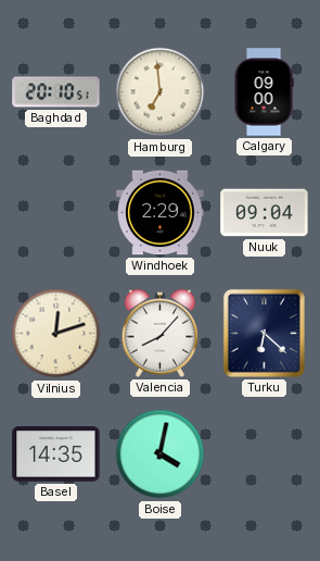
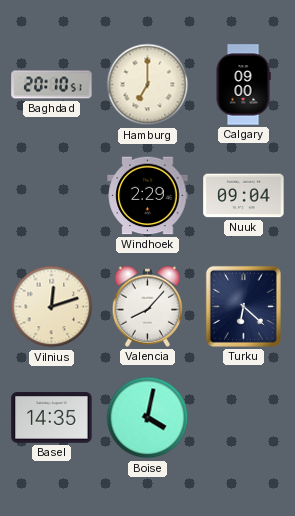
Hamburg: 6:59 -> 7:00 (148, 85)
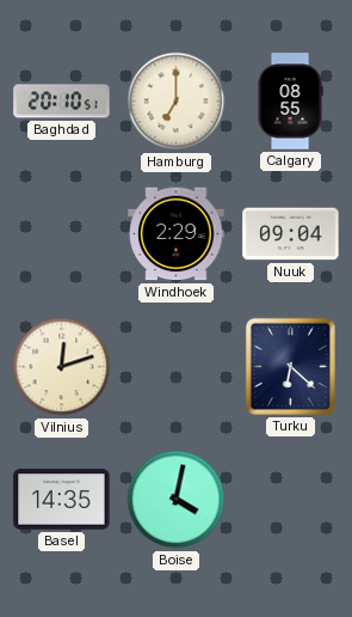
Calgary: 09:00 -> 08:55 (290, 102)
Valencia: 8:07 -> none (148, 306)
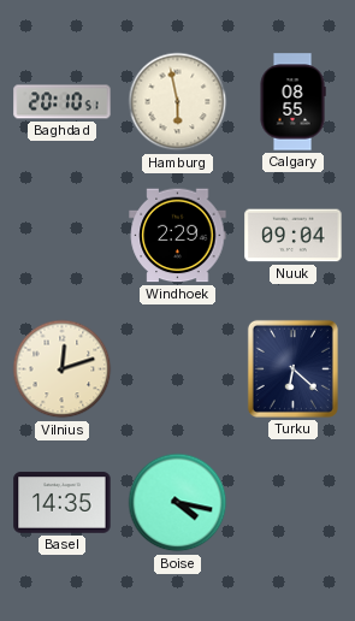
Hamburg: 7:00 -> 5:58 (178, 102)
Boise: 4:02 -> 4:17 (178, 503)
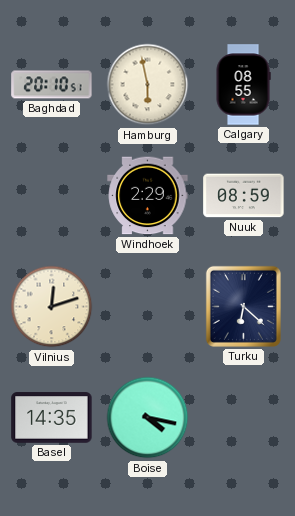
Nuuk: 09:04 -> 08:59 (244, 196)
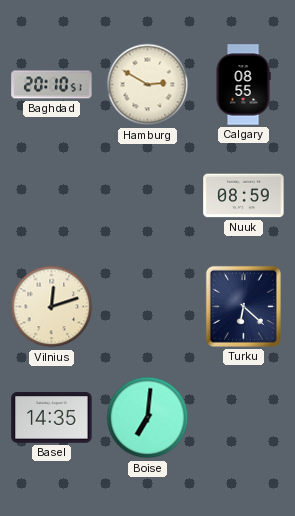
Hamburg: 5:58 -> 2:50 (148, 85)
Windhoek: 2:29 -> none (148, 196)
Boise: 4:17 -> 7:01 (148, 418)
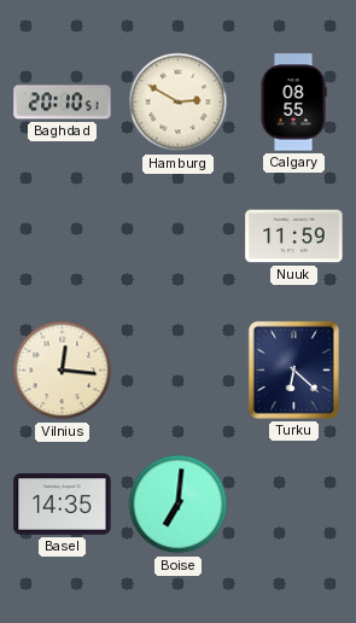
Nuuk: 08:59 -> 11:59 (294, 237)
Vilnius: 12:12 -> 12:16 (63, 371)
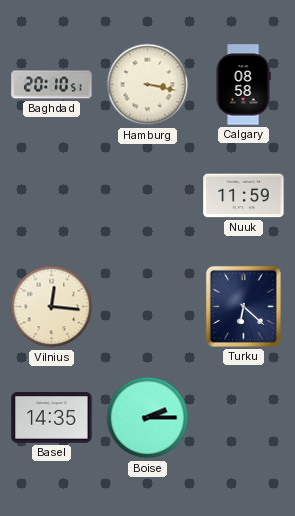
Hamburg: 2:50 -> 3:17 (148, 85)
Calgary: 08:55 -> 08:58 (243, 85)
Boise: 7:01 -> 2:15 (148, 418)
